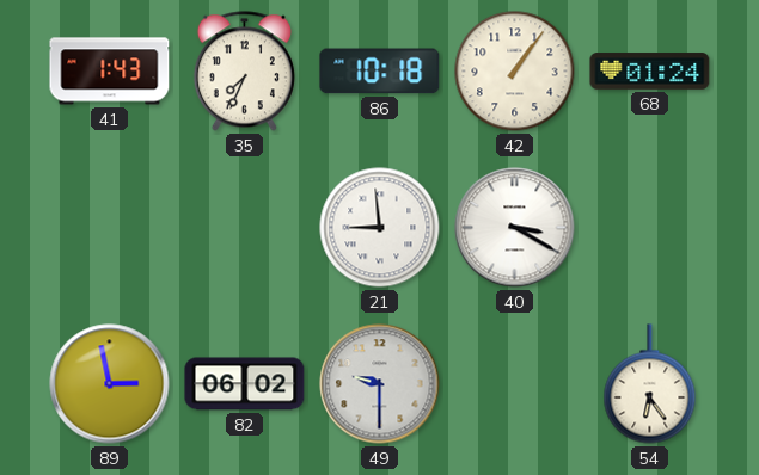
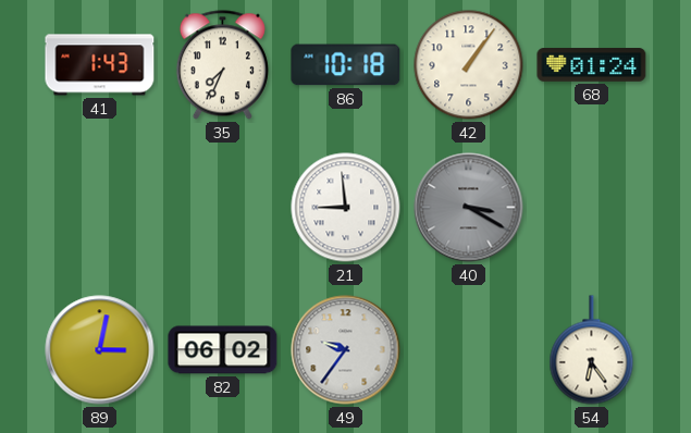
40 dial: white -> grey (469, 208)
89: 2:58 -> 3:02 (100, 350)
49: 9:30 -> 9:36 (346, 350)
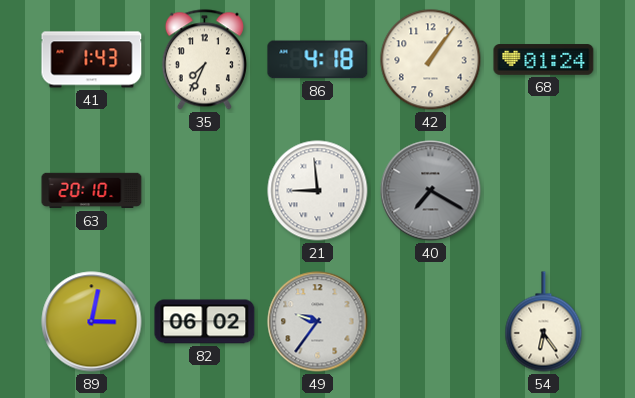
86: 10:18 -> 4:18 (318, 60)
63: none -> 20:10 (92, 191)
40: 3:20 -> 7:20 (431, 191)
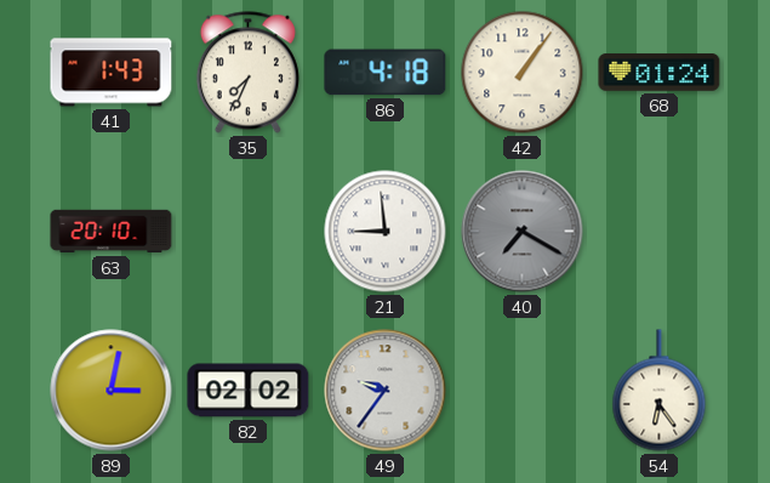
82: 06:02 -> 02:02 (249, 391)
